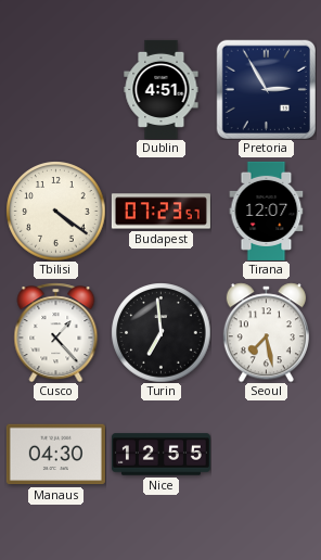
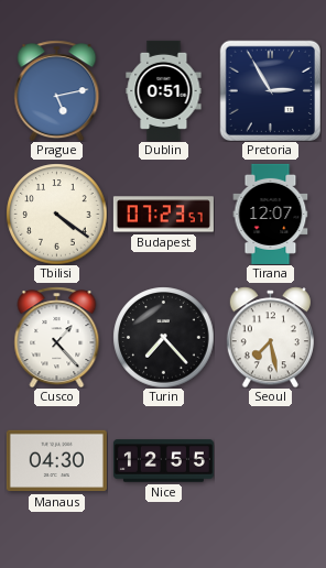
Prague: none -> 5:13 (57, 90)
Dublin: 4:51 -> 0:51 (164, 90)
Turin: 6:59 -> 7:23 (163, 337)
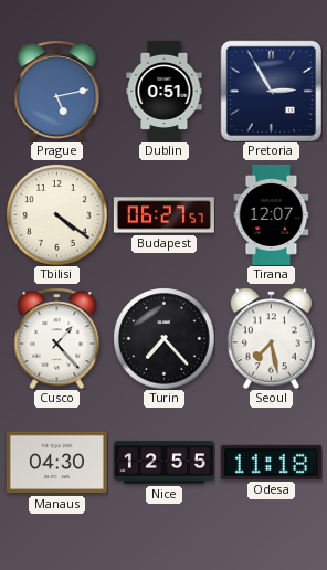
Budapest: 07:23 -> 06:27 (163, 215)
Odesa: none -> 11:18 (271, 462)
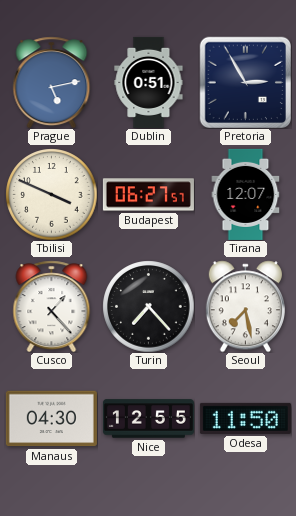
Tbilisi: 4:21 -> 3:49 (51, 194)
Odesa: 11:18 -> 11:50 (245, 418)
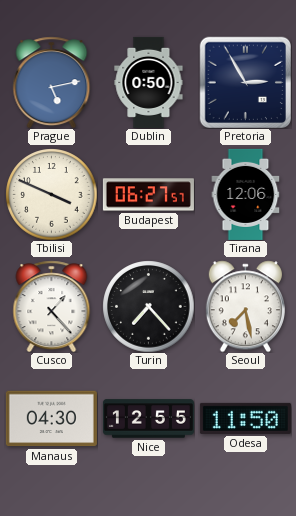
Dublin: 0:51 -> 0:50 (149, 82)
Tirana: 12:07 -> 12:06 (246, 194)
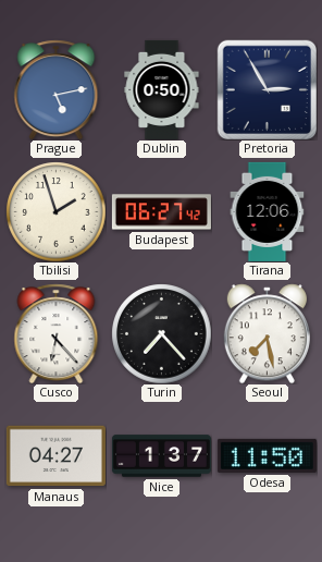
Tbilisi: 3:49 -> 1:57 (55, 211)
Budapest: 06:27:57 -> 06:27:42 (161, 212)
Cusco: 1:23 -> 6:23 (57, 333)
Manaus: 04:30 -> 04:27 (55, 456)
Nice: 12:55 -> 1:37 (161, 456)
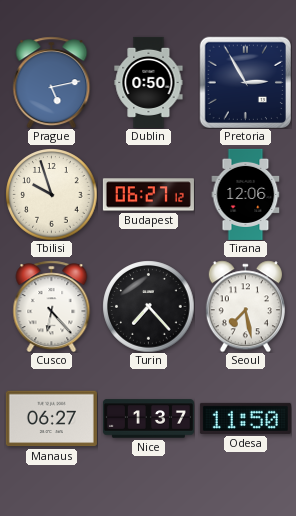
Tbilisi: 1:57 -> 9:57 (51, 194)
Budapest: 06:27:42 -> 06:27:12 (148, 195)
Manaus: 04:27 -> 06:27 (51, 419)
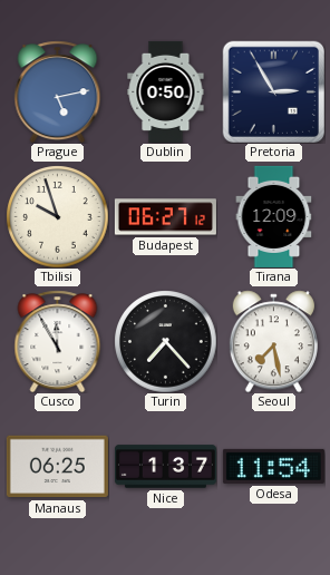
Tirana: 12:06 -> 12:09 (274, 216)
Cusco: 6:23 -> 11:55 (58, 341)
Manaus: 06:27 -> 06:25 (57, 467)
Odesa: 11:50 -> 11:54 (273, 466)
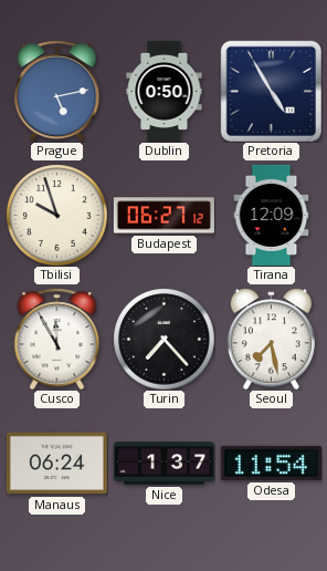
Pretoria: 2:55 -> 4:55 (271, 91)
Manaus: 06:25 -> 06:24 (56, 464)
